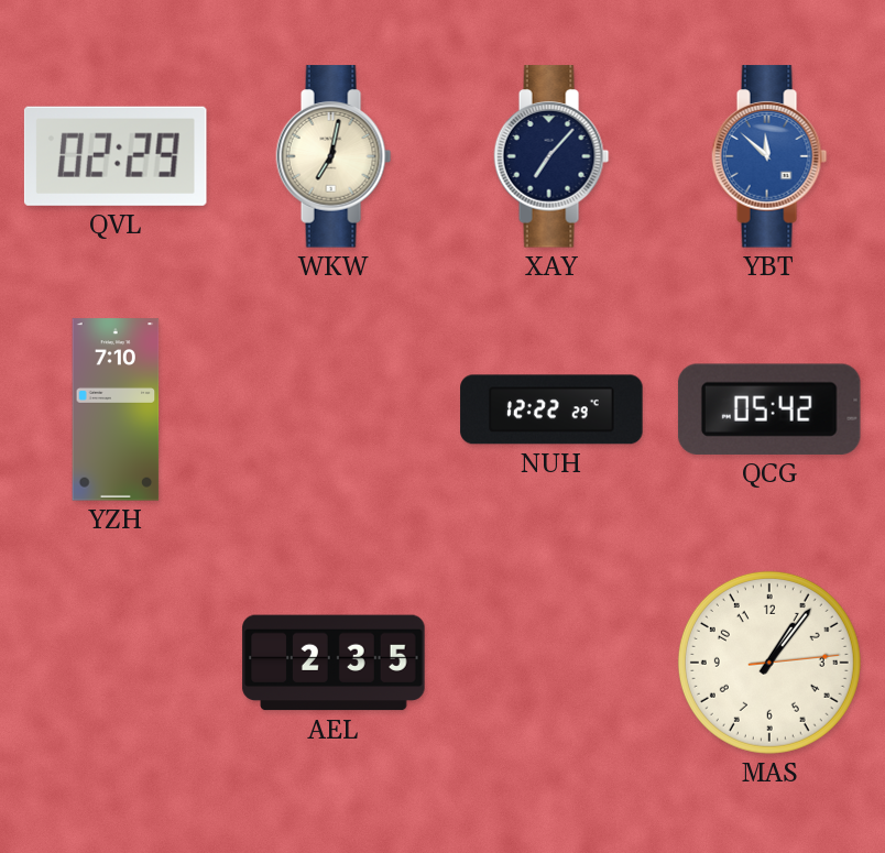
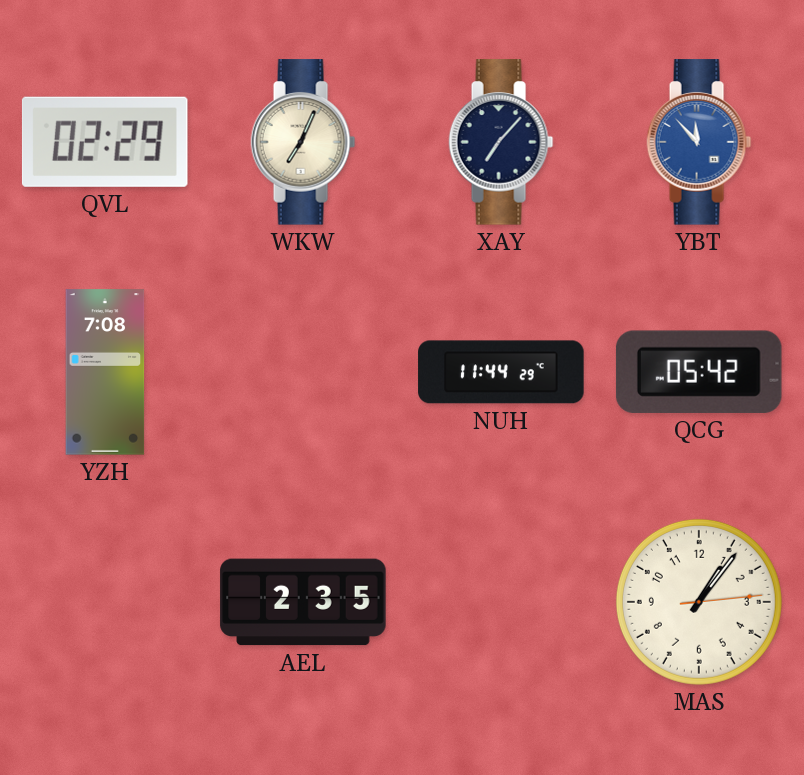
WKW: 7:02 -> 7:04 (303, 142)
YBT: 11:52 -> 11:53 (699, 142)
YZH: 7:10 -> 7:08 (105, 372)
NUH: 12:22 -> 11:44 (501, 372)
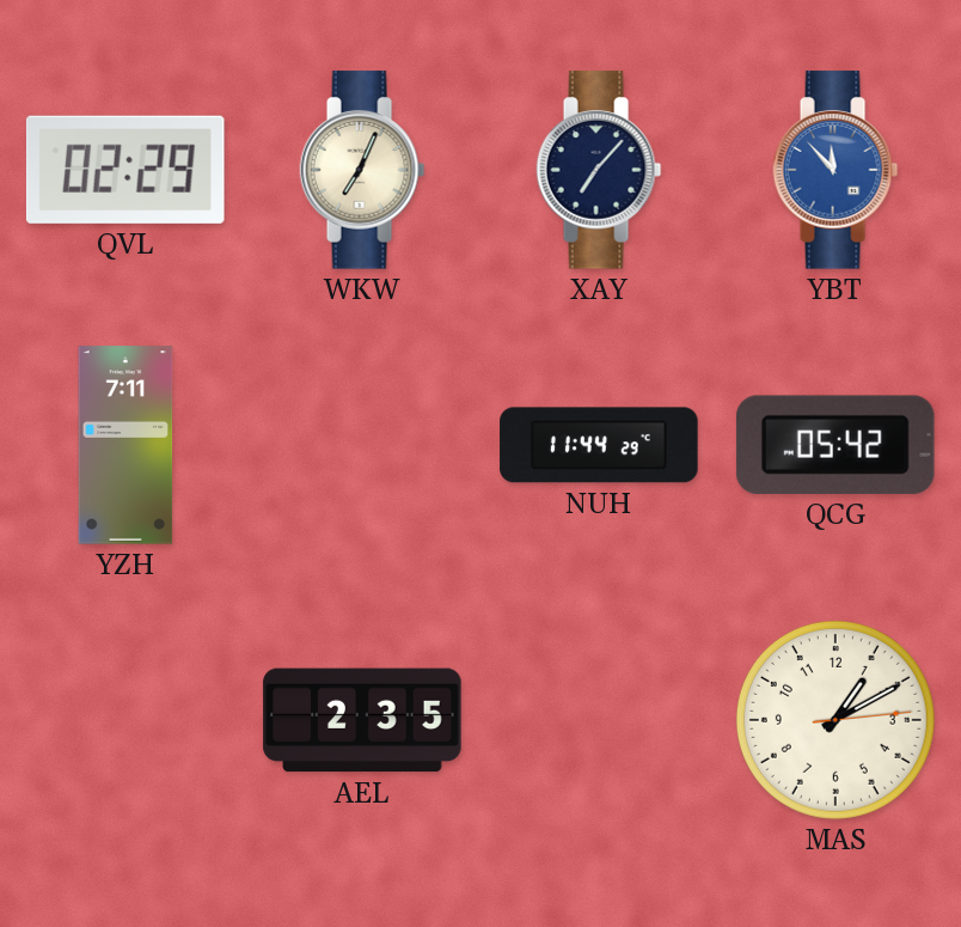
YZH: 7:08 -> 7:11 (126, 445)
MAS: 1:06 -> 1:10 (835, 720)
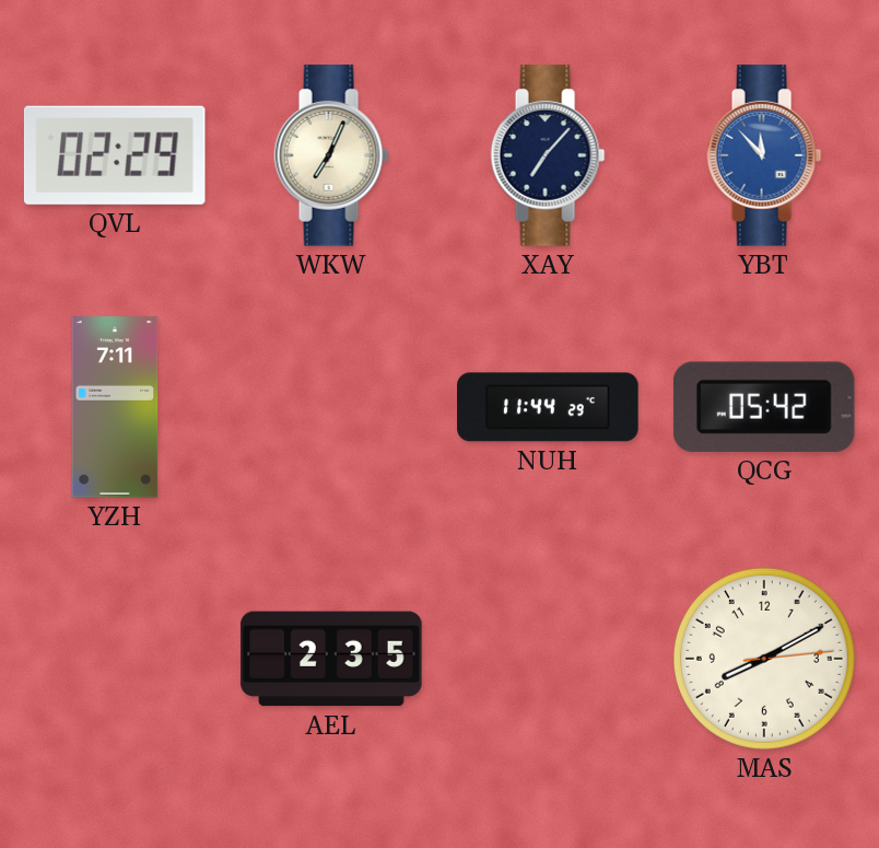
MAS: 1:10 -> 8:10 (764, 659)
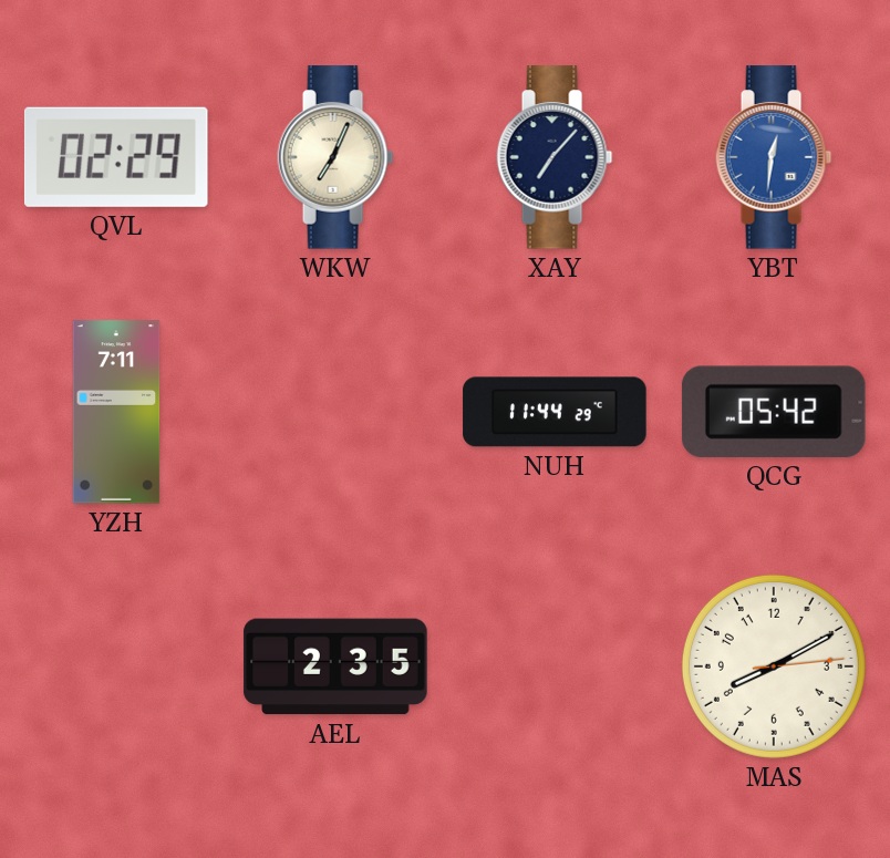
YBT: 11:53 -> 12:31 (774, 157)
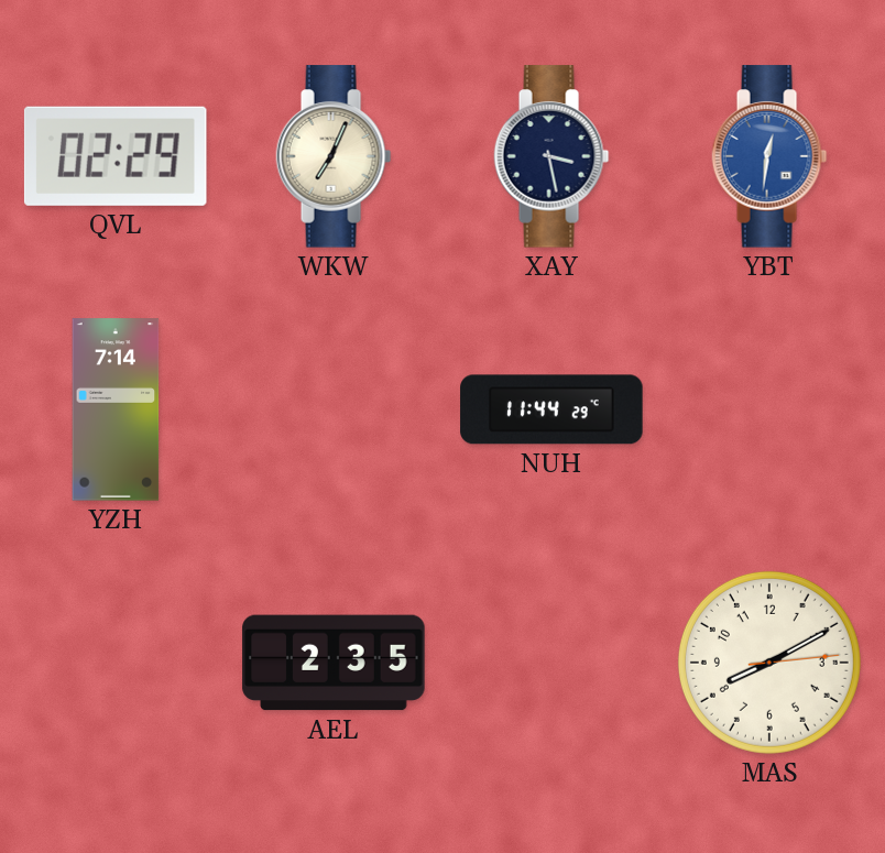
XAY: 7:07 -> 3:28 (551, 156)
YZH: 7:11 -> 7:14 (116, 409)
QCG: 05:42 -> none (774, 412)
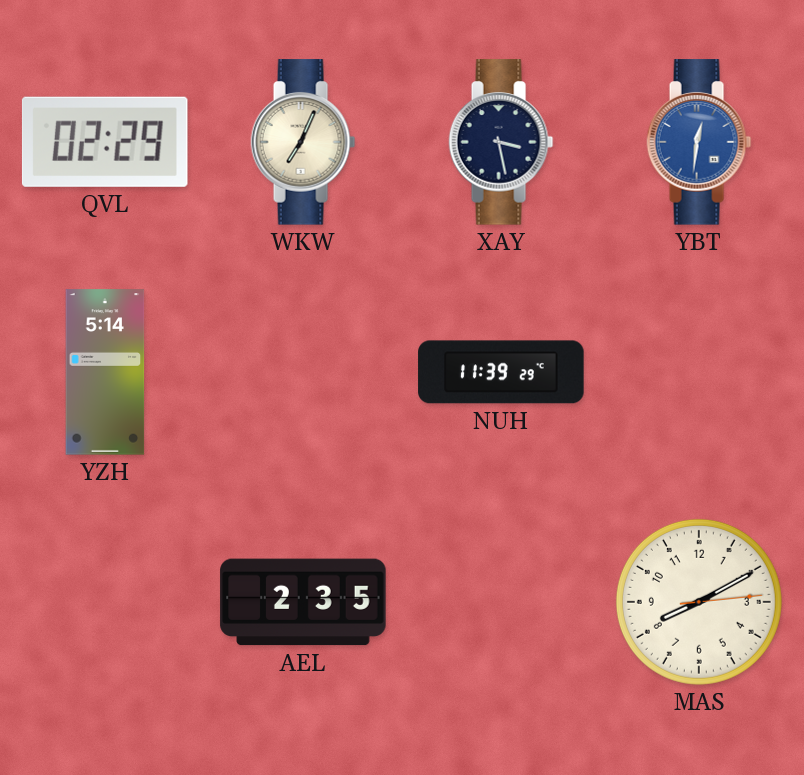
YZH: 7:14 -> 5:14 (105, 372)
NUH: 11:44 -> 11:39 (501, 372)
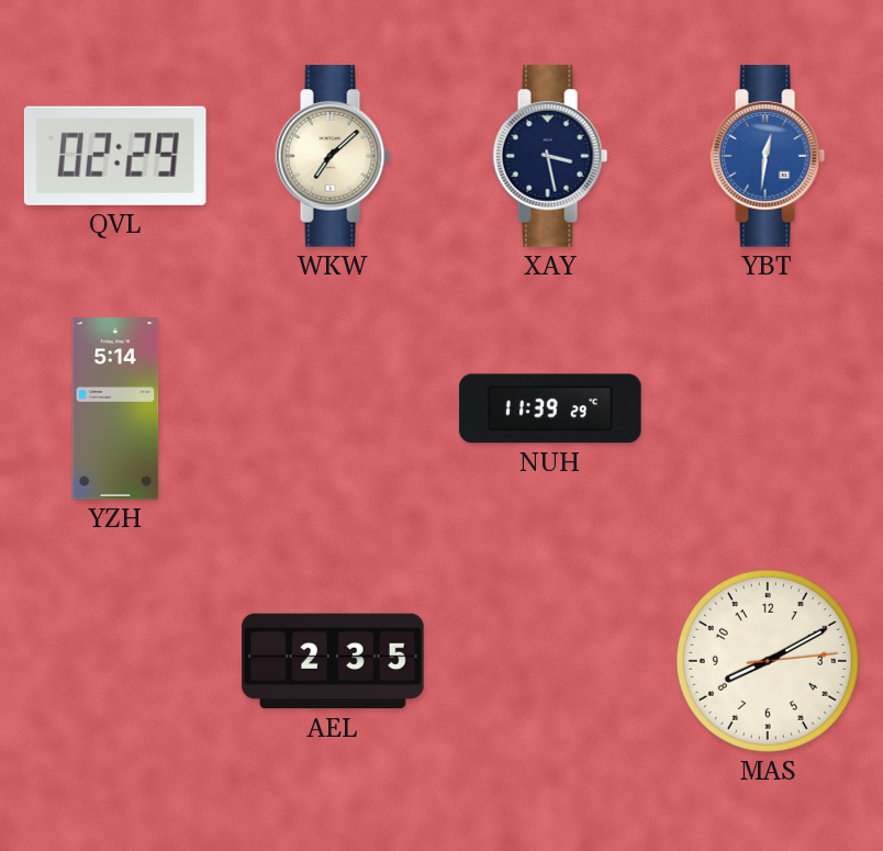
WKW: 7:04 -> 7:08 (333, 156)
